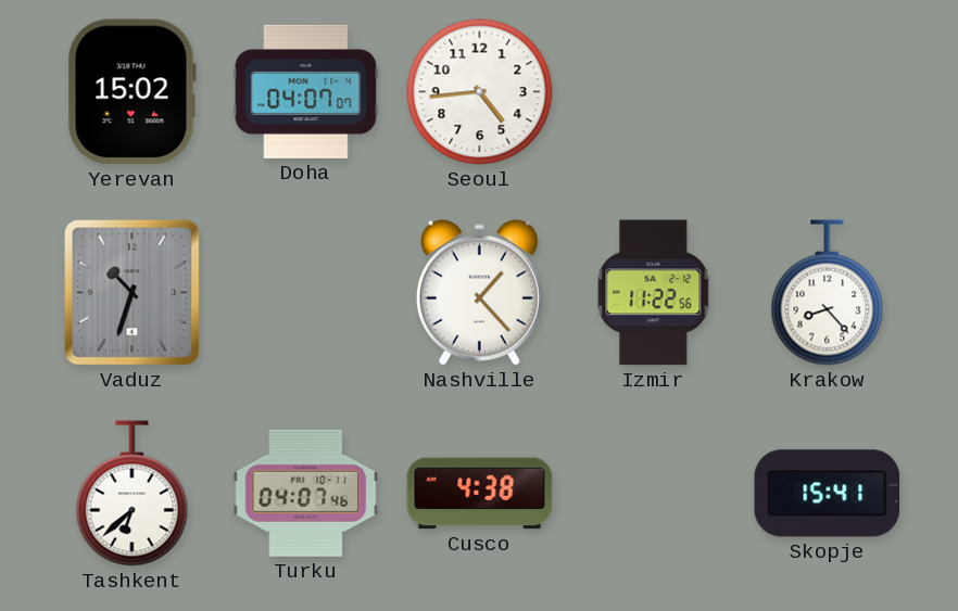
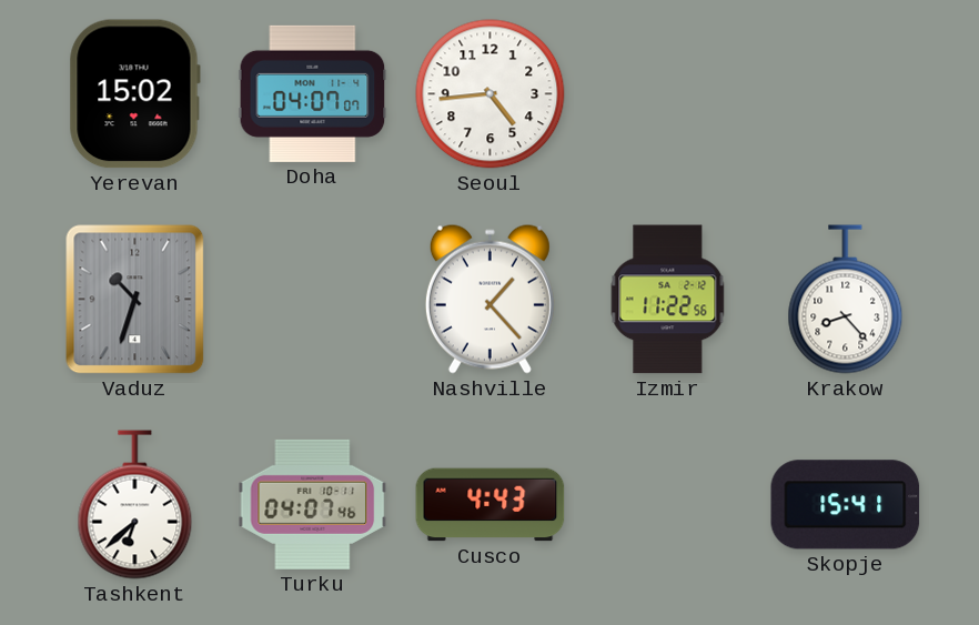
Cusco: 4:38 -> 4:43 (491, 505)
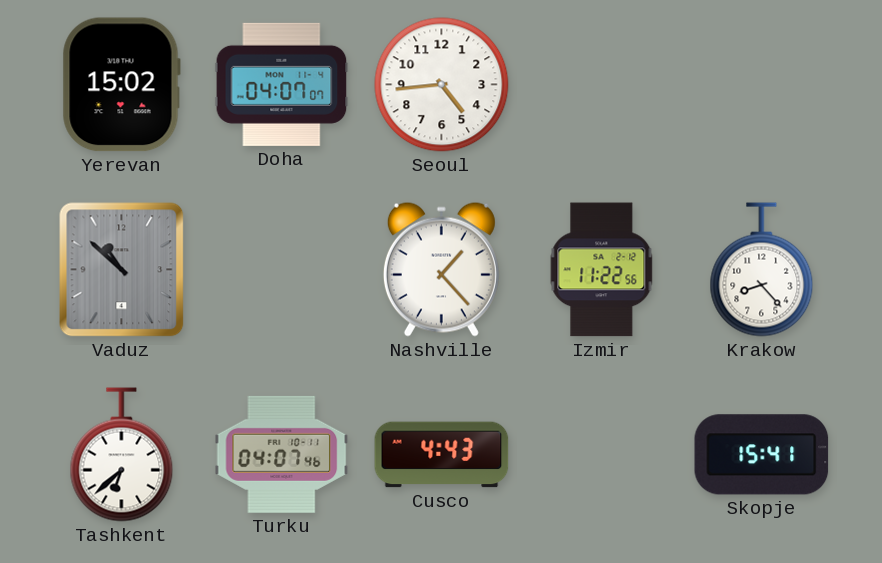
Vaduz: 10:33 -> 10:52 (122, 270)
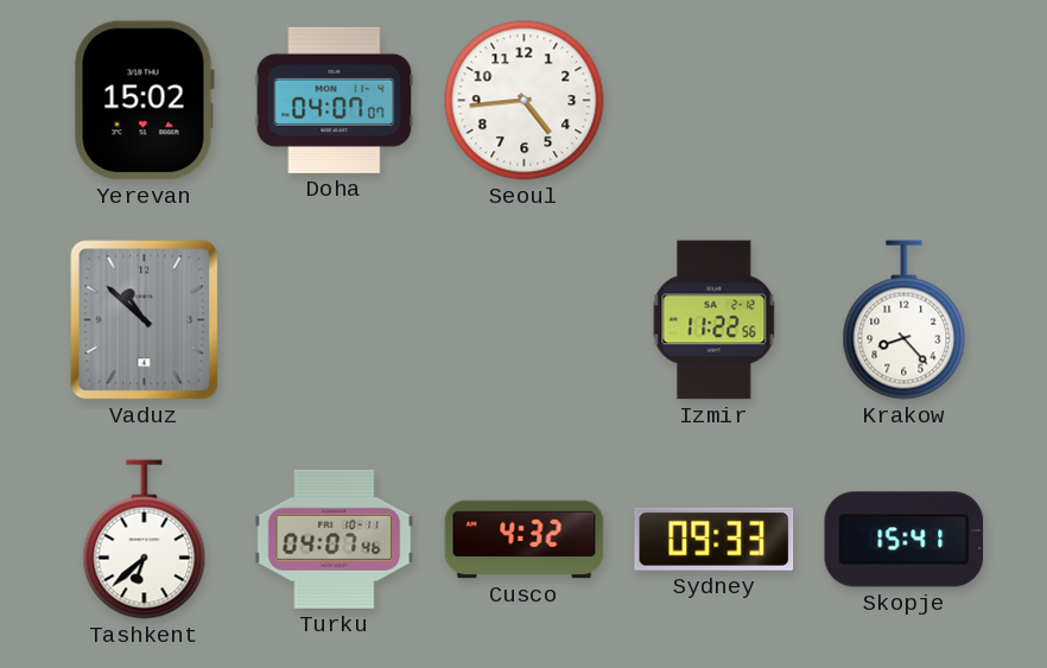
Nashville: 1:23 -> none (441, 269)
Cusco: 4:43 -> 4:32 (525, 540)
Sydney: none -> 09:33 (715, 539)
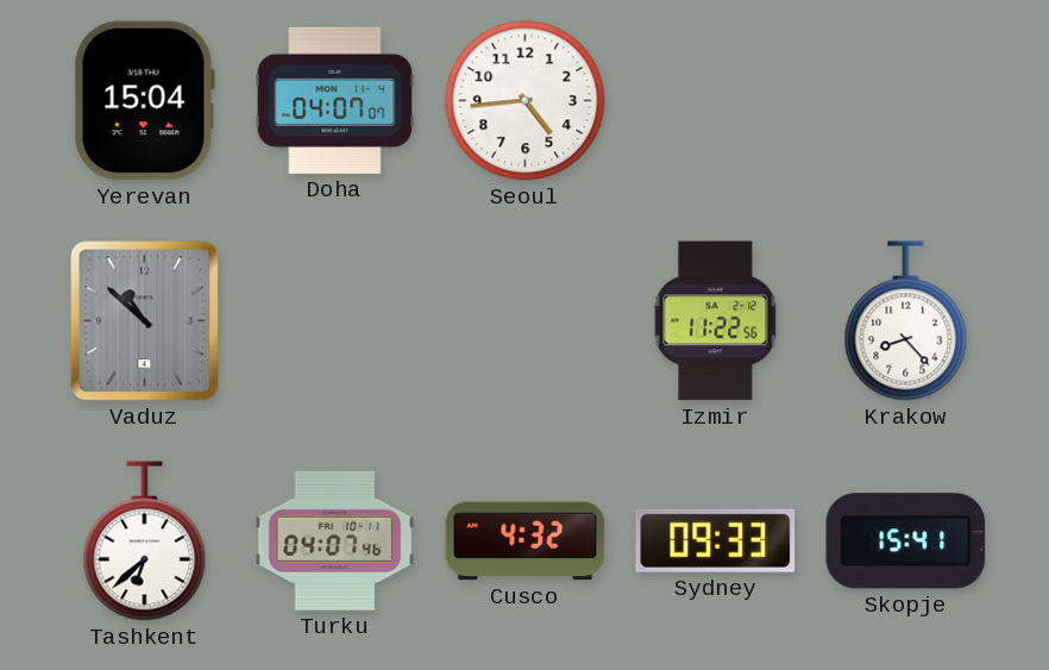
Yerevan: 15:02 -> 15:04 (144, 101)
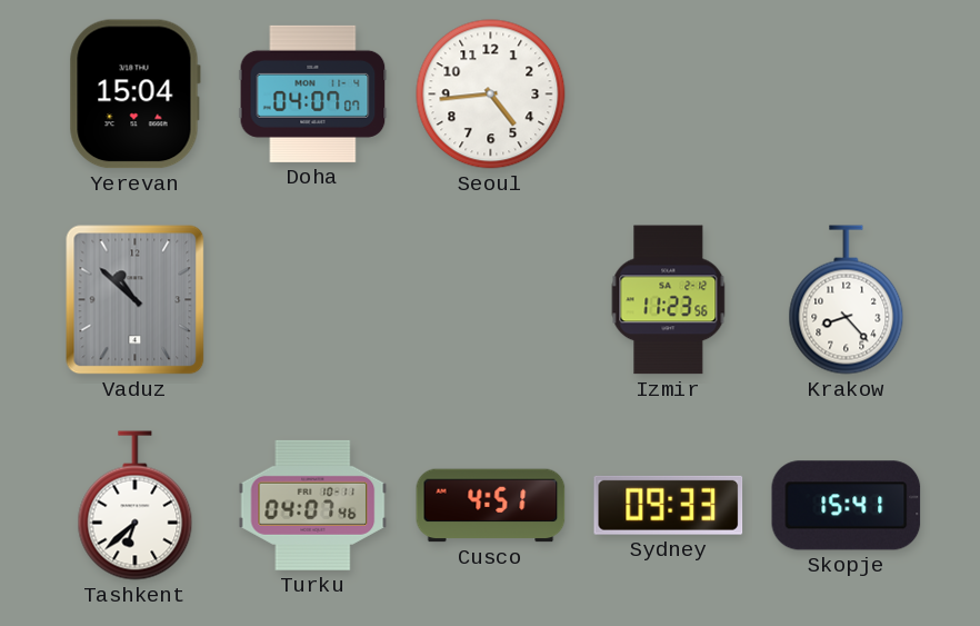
Izmir: 11:22 -> 11:23 (669, 300)
Cusco: 4:32 -> 4:51 (491, 506)
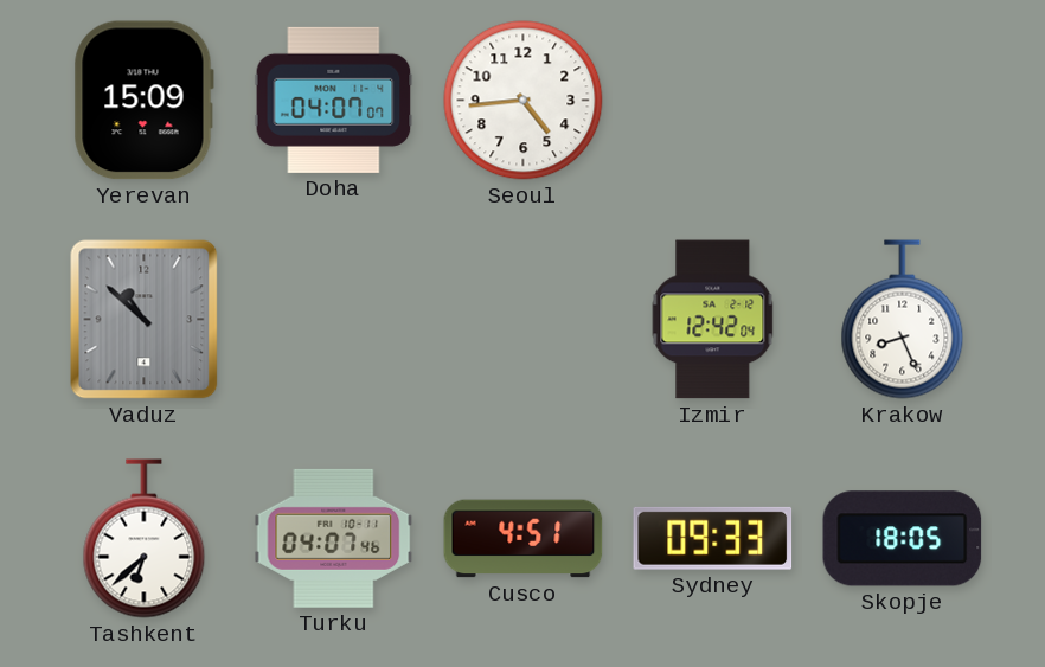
Yerevan: 15:04 -> 15:09 (143, 101)
Izmir: 11:23 -> 12:42 (713, 320)
Krakow: 8:23 -> 8:26 (903, 320)
Skopje: 15:41 -> 18:05 (903, 539)
